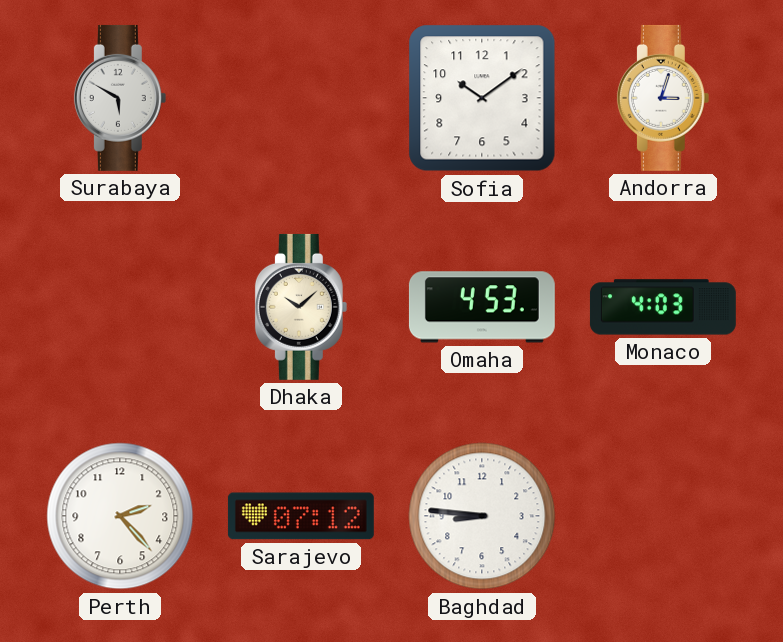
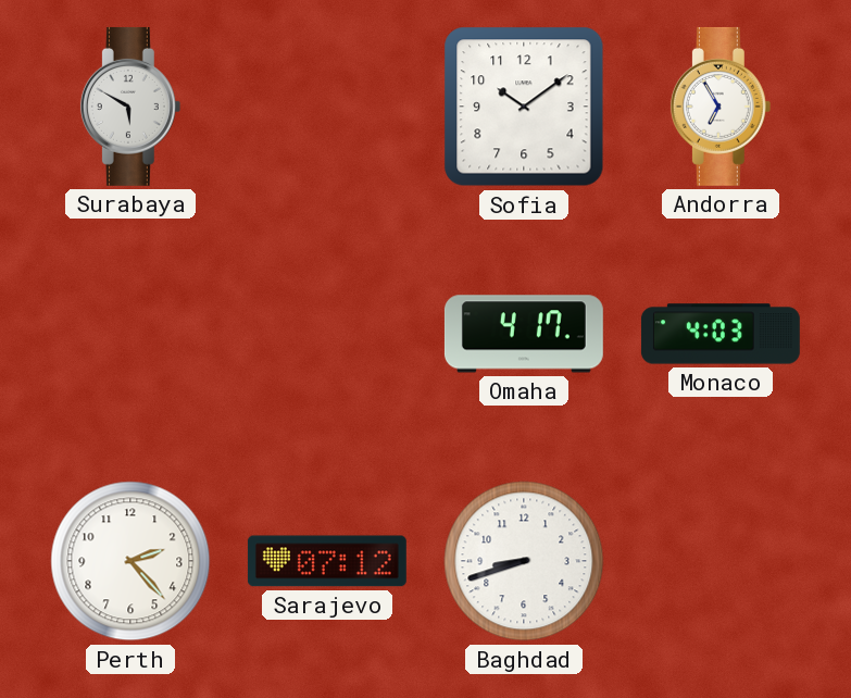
Andorra: 3:03 -> 6:55 (721, 107)
Dhaka: 10:08 -> none (301, 307)
Omaha: 4:53 -> 4:17 (524, 334)
Baghdad: 8:46 -> 8:42 (524, 561)
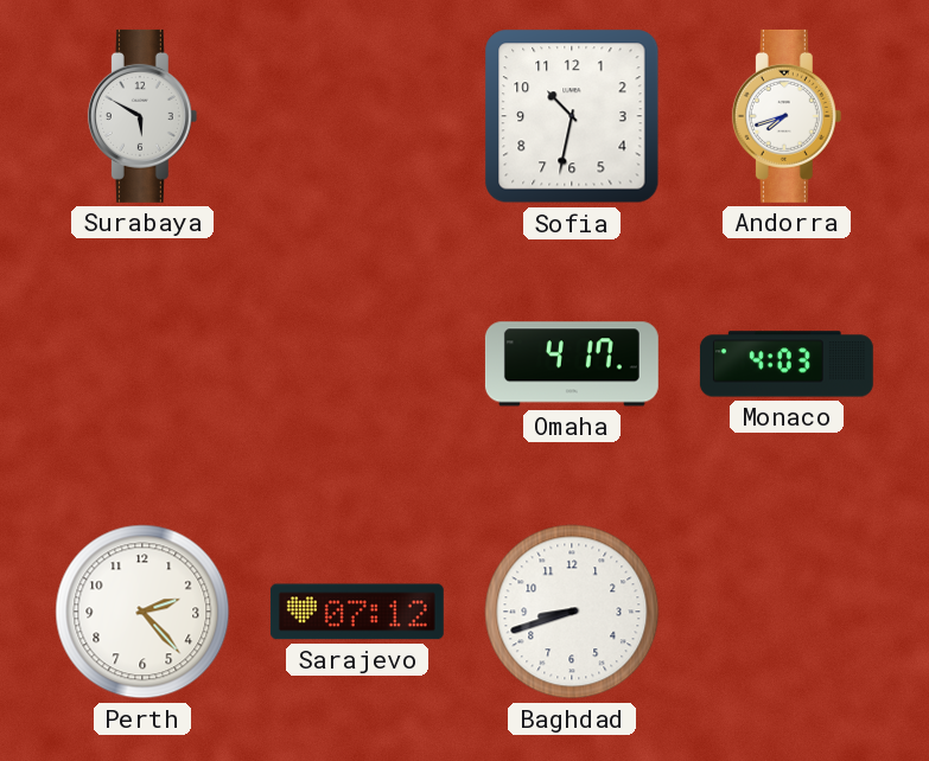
Sofia: 10:09 -> 10:32 (572, 116)
Andorra: 6:55 -> 7:42 (787, 116)
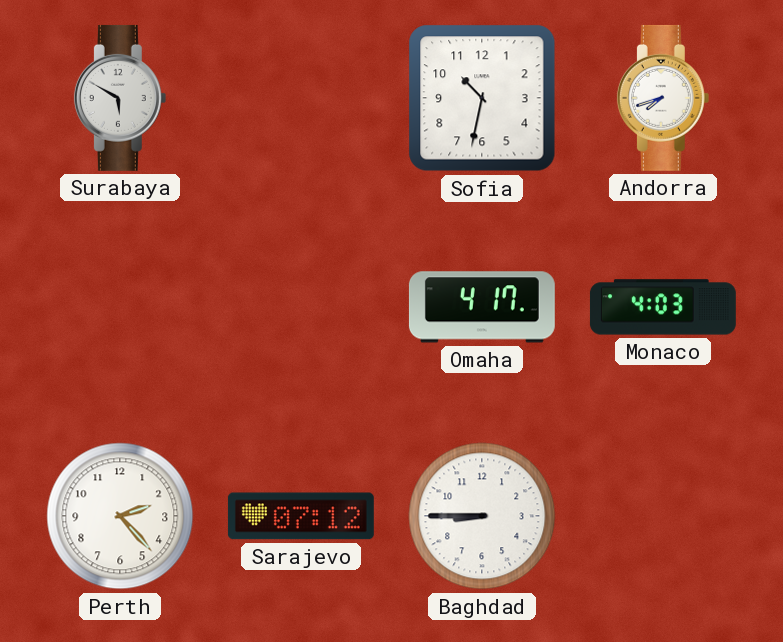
Baghdad: 8:42 -> 8:45 (482, 516)
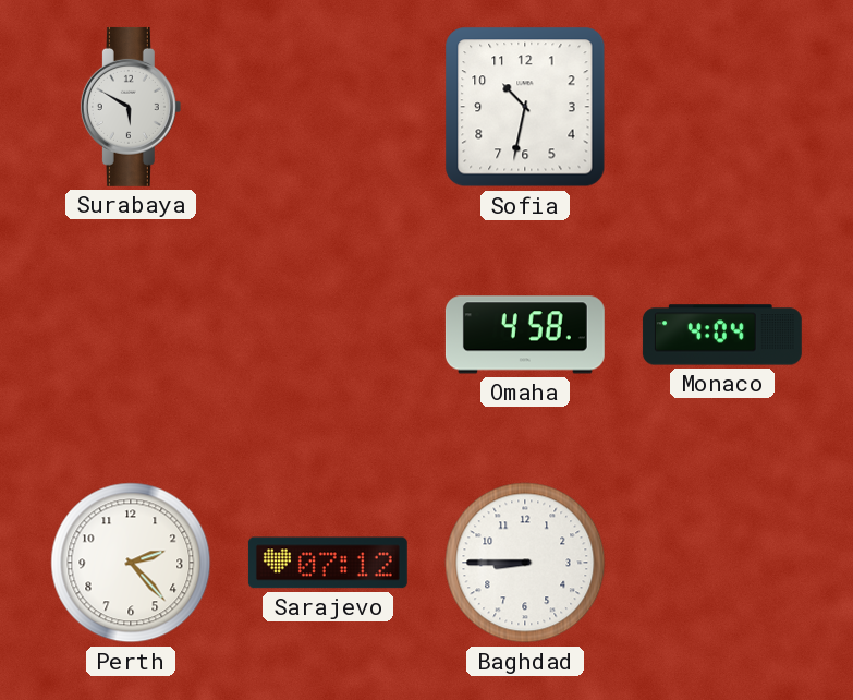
Andorra: 7:42 -> none (663, 98)
Omaha: 4:17 -> 4:58 (525, 335)
Monaco: 4:03 -> 4:04 (722, 335)
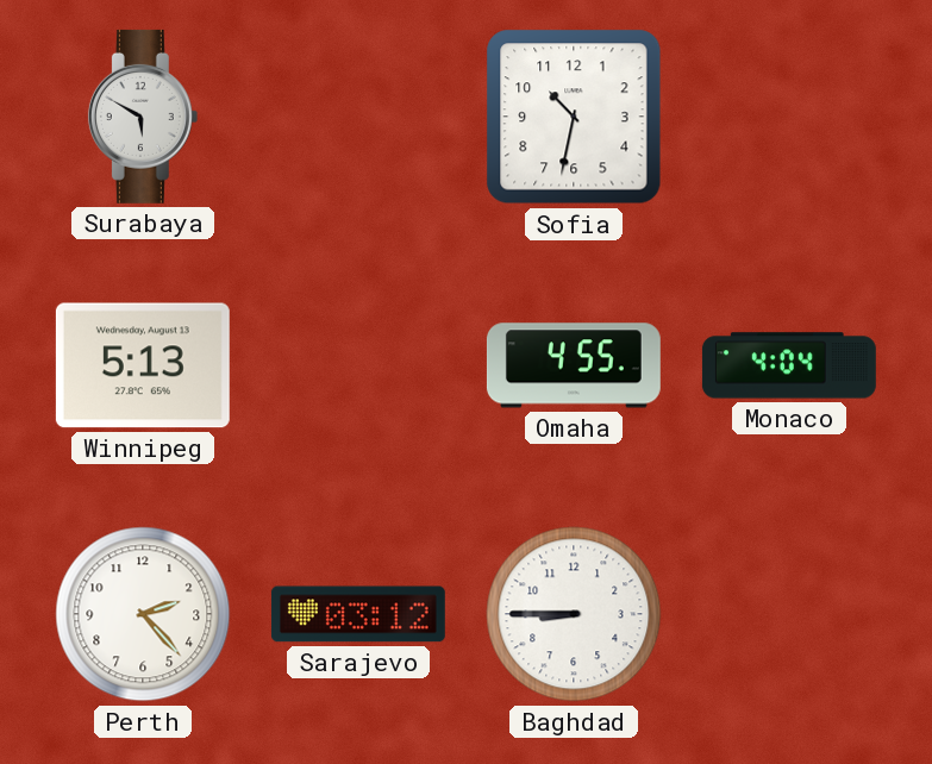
Winnipeg: none -> 5:13 (143, 365)
Omaha: 4:58 -> 4:55 (574, 365)
Sarajevo: 07:12 -> 03:12 (358, 614)
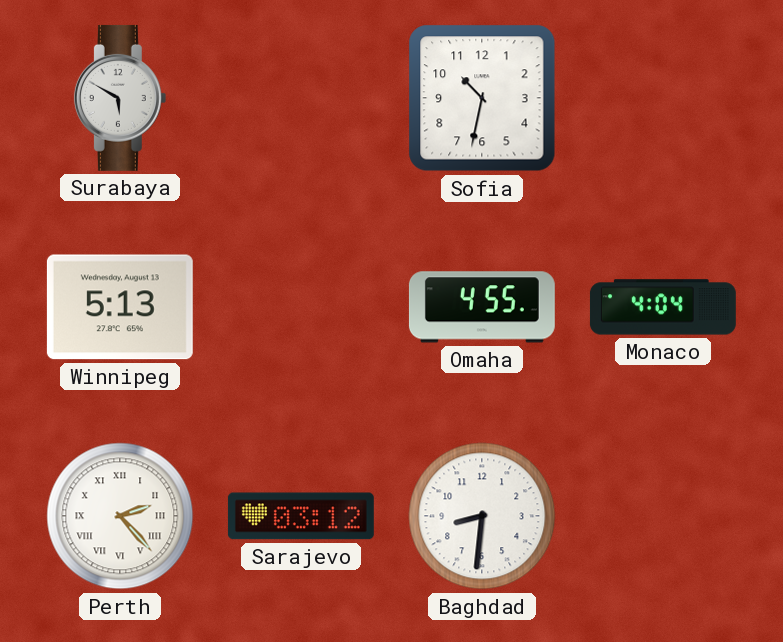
Perth numerals: Arabic -> Roman (120, 516)
Baghdad: 8:45 -> 8:31 (482, 516)
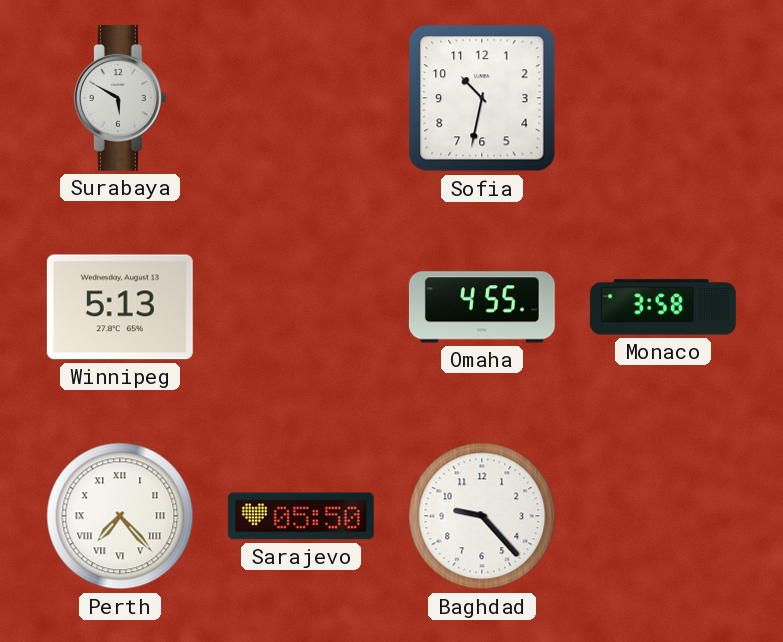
Monaco: 4:04 -> 3:58 (663, 307)
Perth: 2:23 -> 7:23 (120, 516)
Sarajevo: 03:12 -> 05:50 (301, 516)
Baghdad: 8:31 -> 9:23 (482, 516)
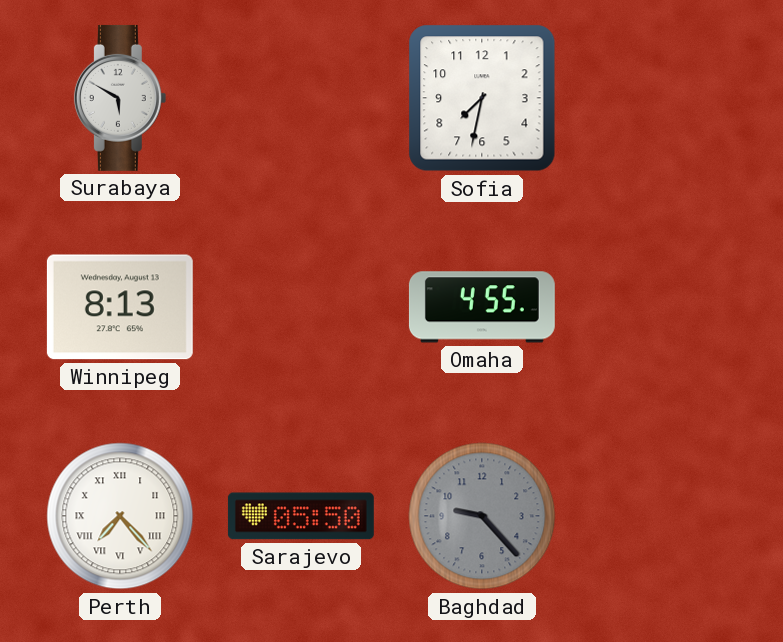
Sofia: 10:32 -> 7:32 (482, 98)
Winnipeg: 5:13 -> 8:13 (120, 307)
Monaco: 3:58 -> none (663, 307)
Baghdad dial: white -> grey (482, 516)
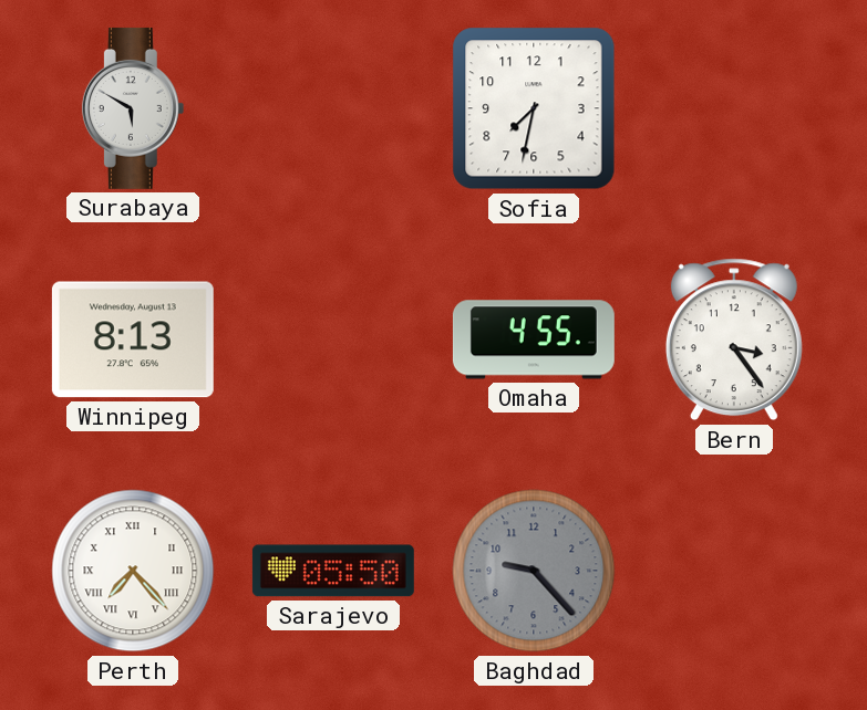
Bern: none -> 3:24 (734, 340)
